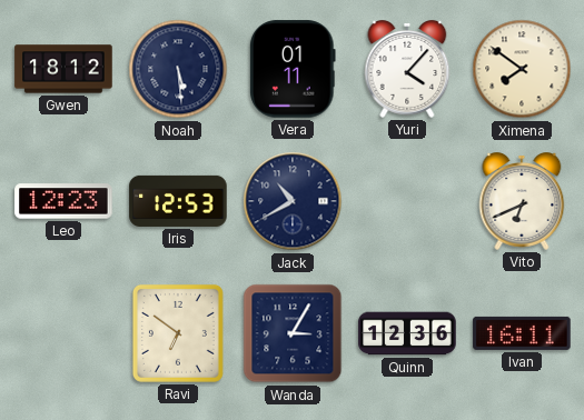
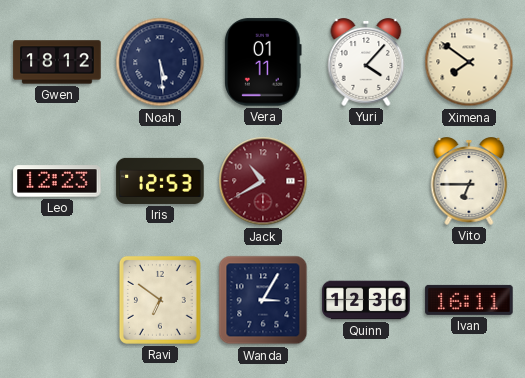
Jack dial: navy -> burgundy (263, 181)
Vito: 6:41 -> 6:45 (469, 182)
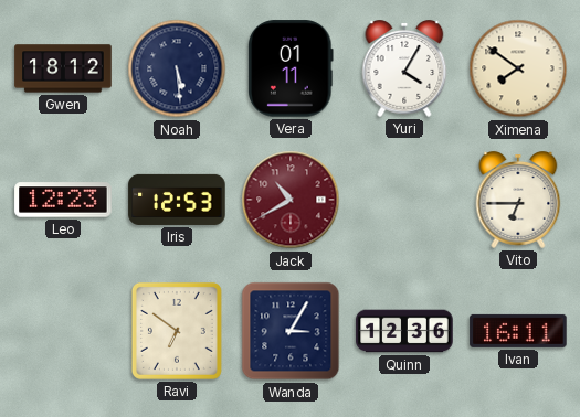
Yuri: 4:07 -> 4:05 (404, 69)
